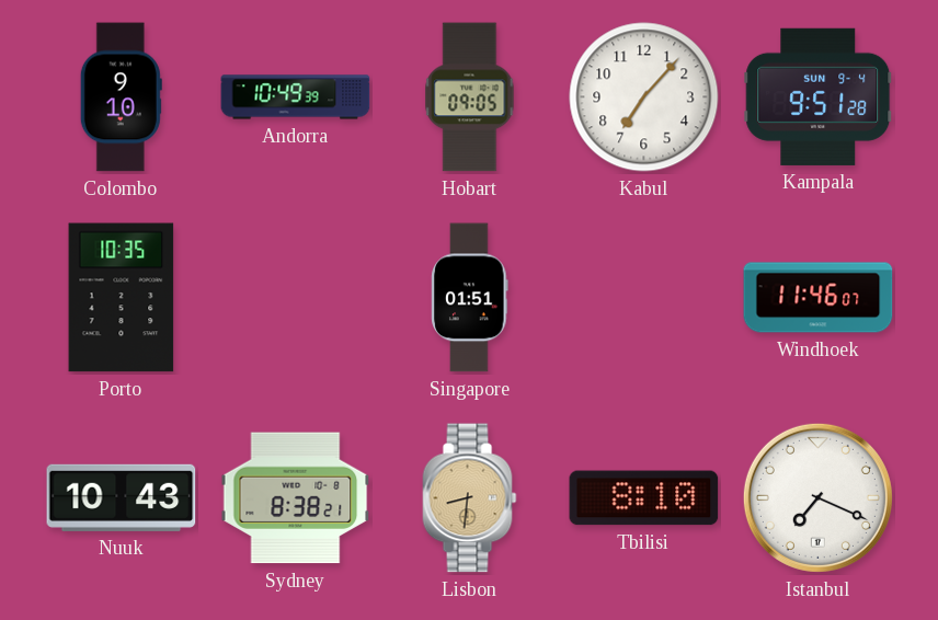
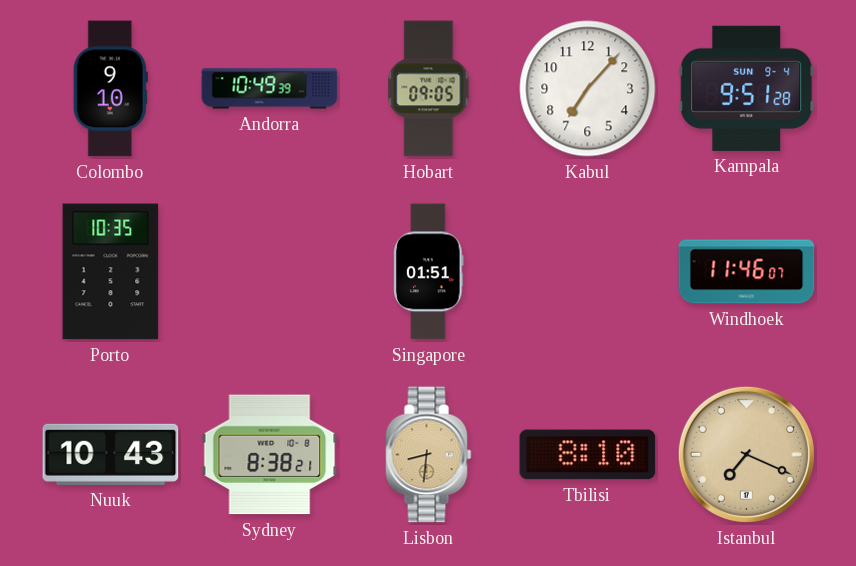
Istanbul dial: white -> champagne (746, 454)
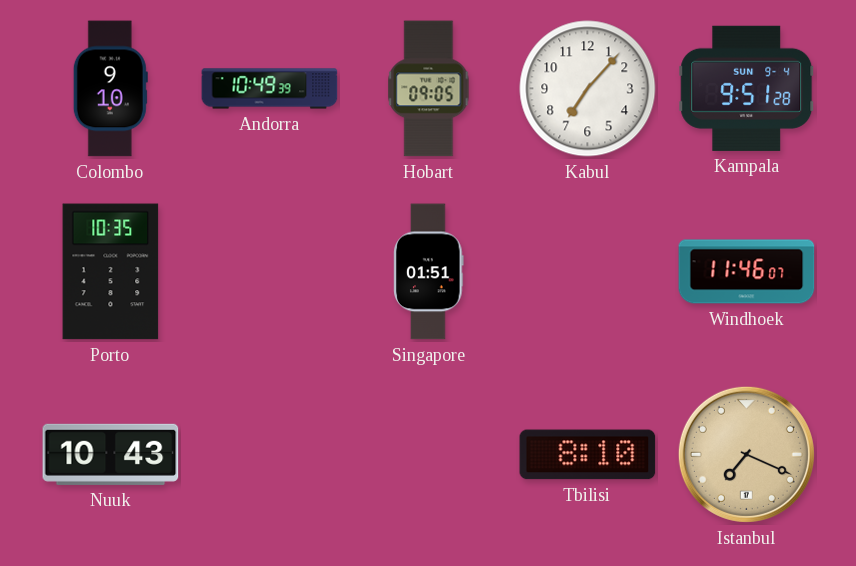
Sydney: 8:38 -> none (270, 455)
Lisbon: 8:31 -> none (429, 455)
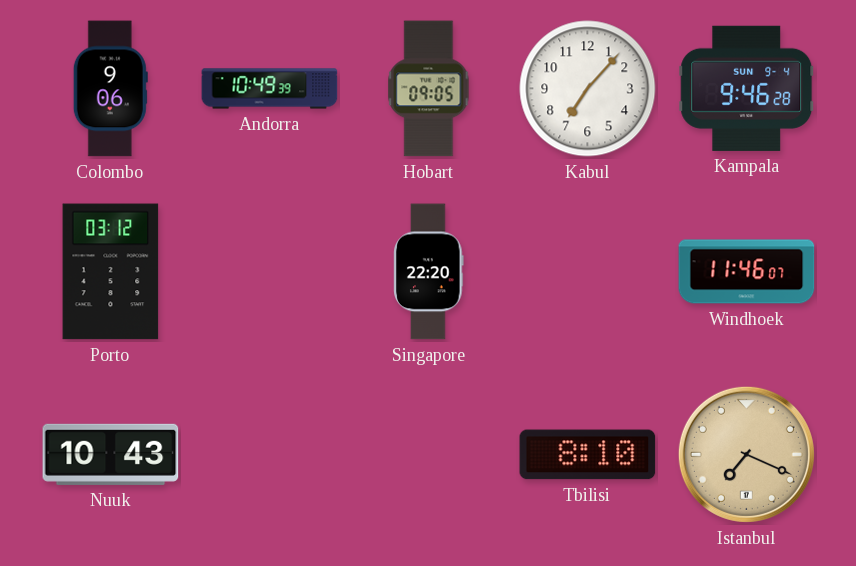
Colombo: 9:10 -> 9:06 (110, 89)
Kampala: 9:51 -> 9:46 (747, 88)
Porto: 10:35 -> 03:12 (111, 272)
Singapore: 01:51 -> 22:20 (429, 272)
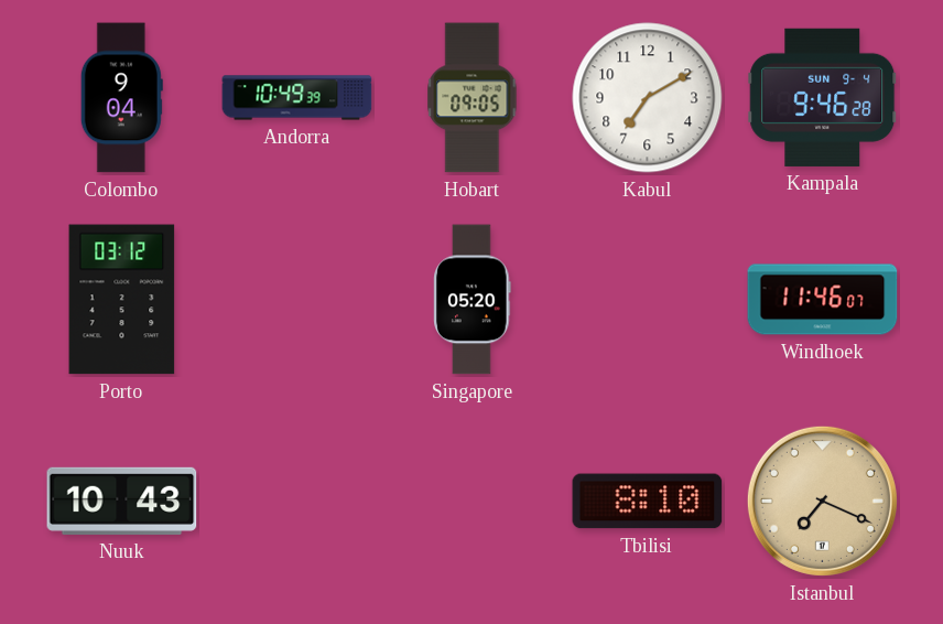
Colombo: 9:06 -> 9:04 (121, 98)
Kabul: 7:07 -> 7:10 (648, 98)
Singapore: 22:20 -> 05:20 (473, 300)
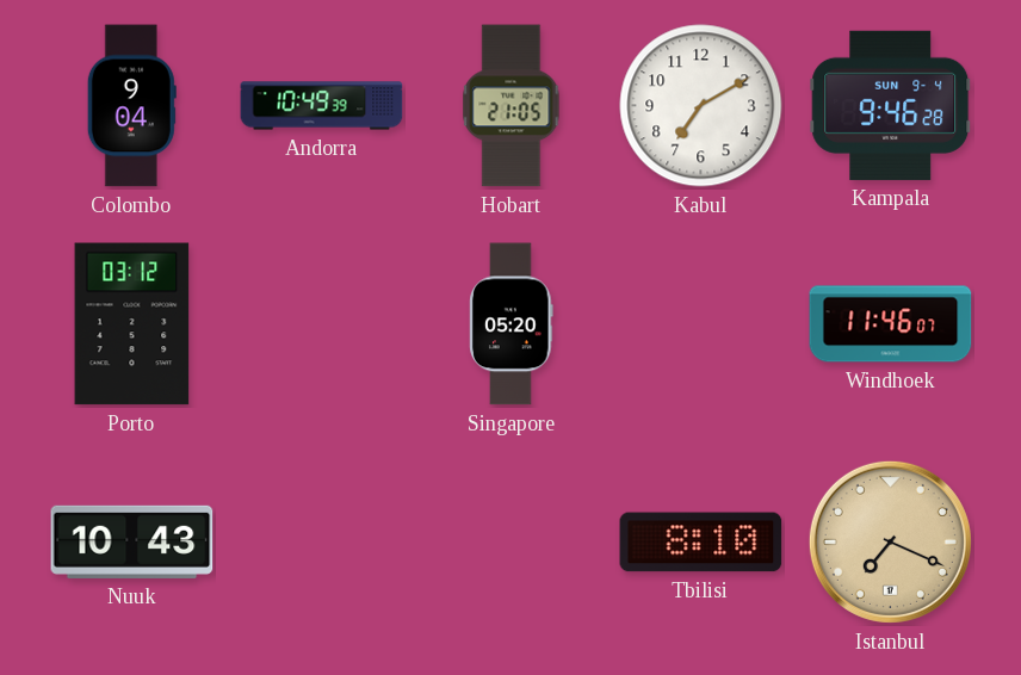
Hobart: 09:05 -> 21:05 (512, 106)
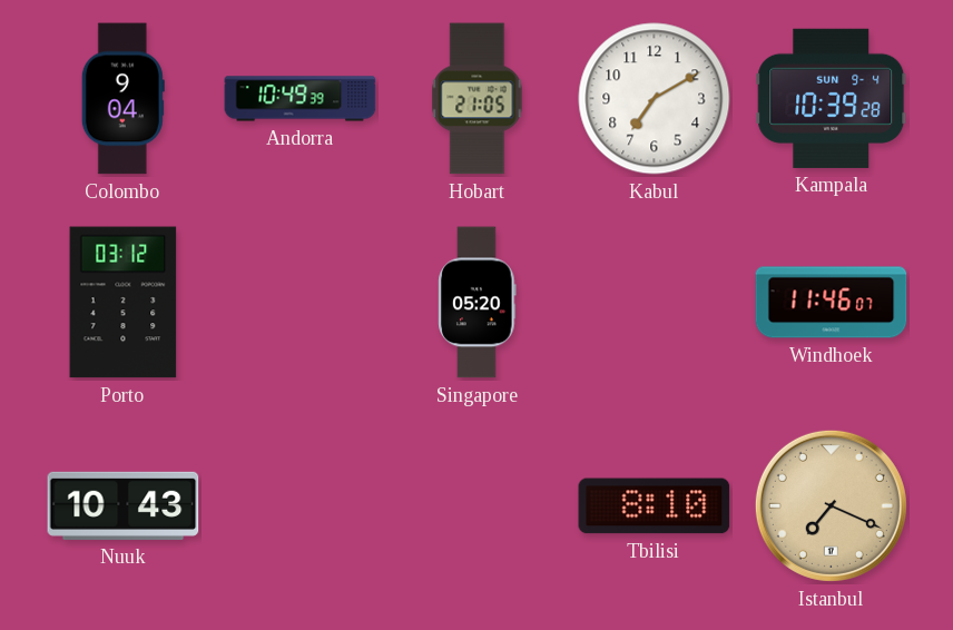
Kampala: 9:46 -> 10:39 (832, 98)
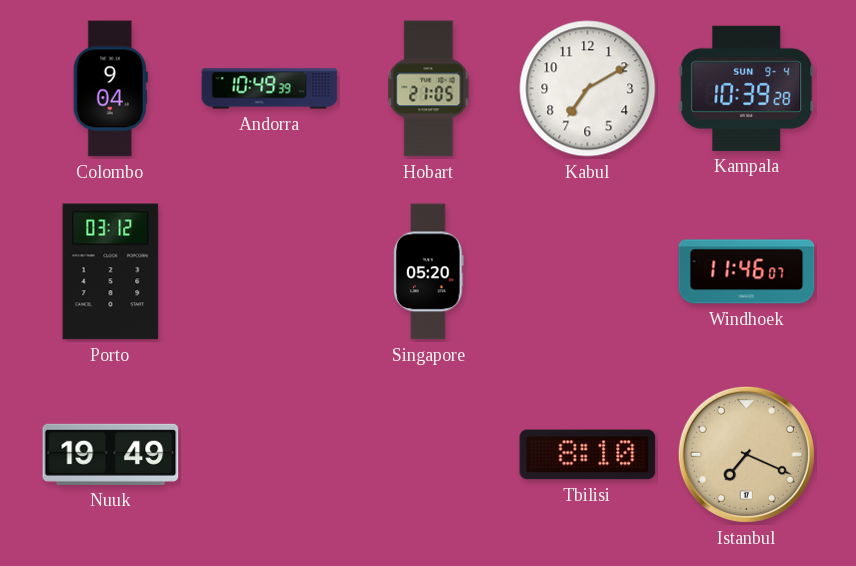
Nuuk: 10:43 -> 19:49 (111, 454)
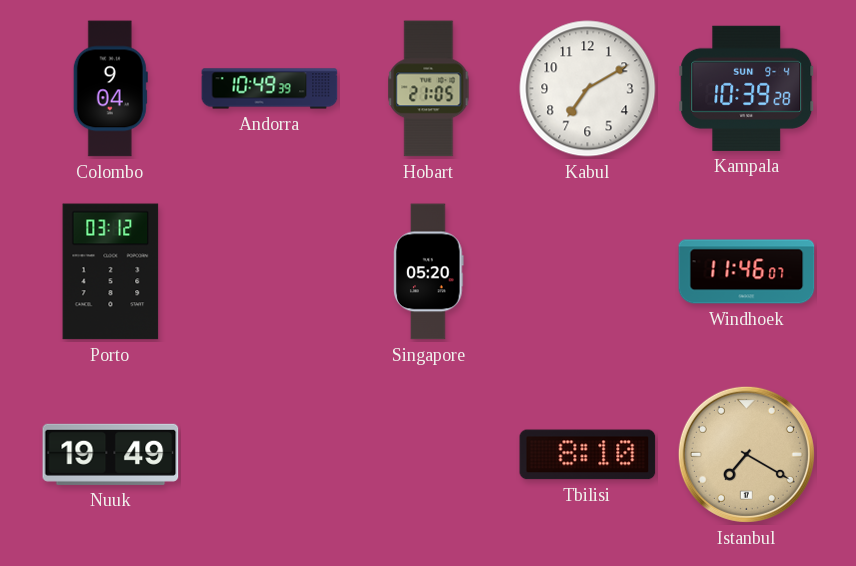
Istanbul: 7:19 -> 7:20 (746, 454)
